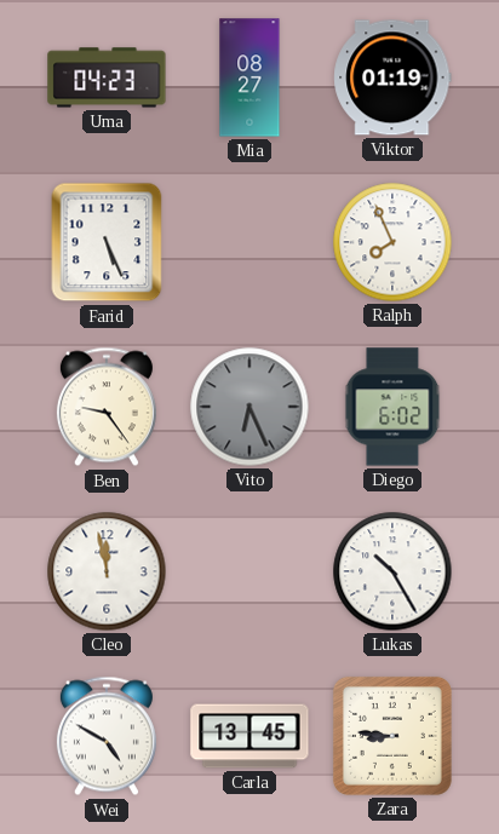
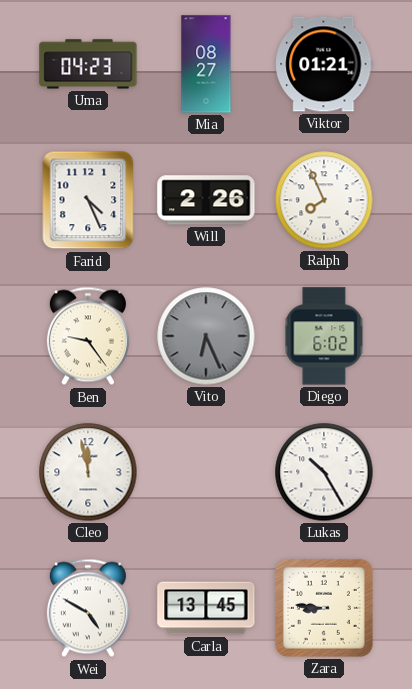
Viktor: 01:19 -> 01:21 (324, 64)
Farid: 5:26 -> 4:26 (88, 200)
Will: none -> 2:26 (206, 200)
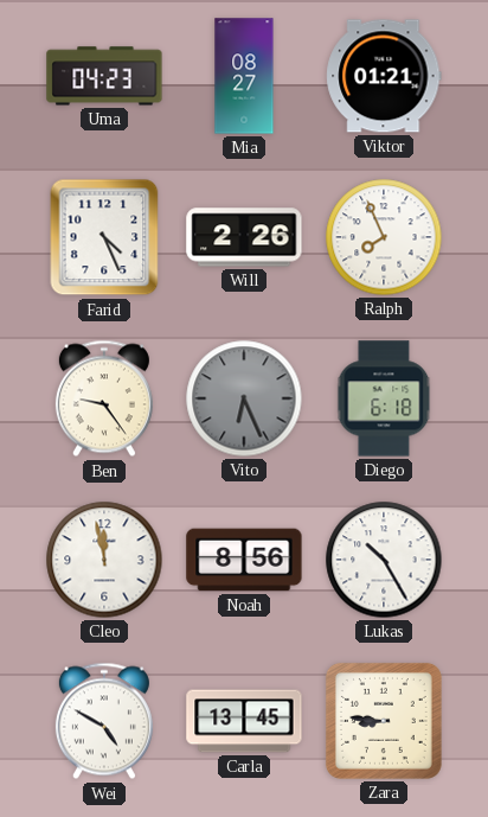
Diego: 6:02 -> 6:18 (384, 398)
Noah: none -> 8:56 (244, 560)
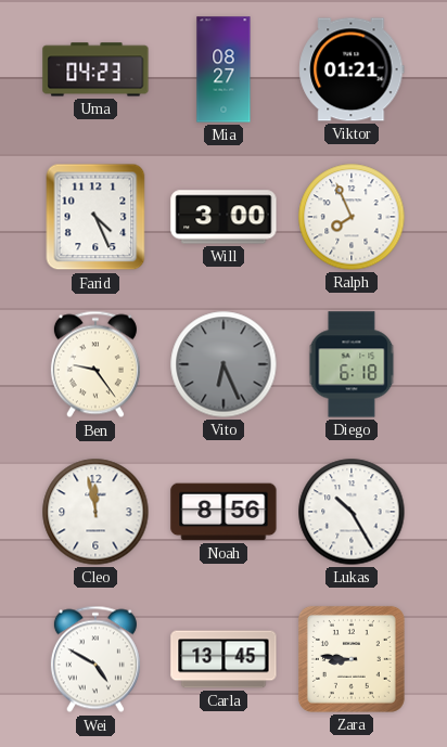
Will: 2:26 -> 3:00 (224, 217)
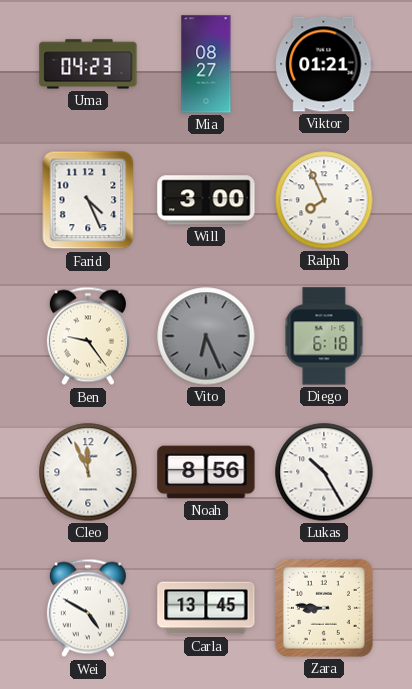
Cleo: 11:58 -> 11:56 (88, 472)
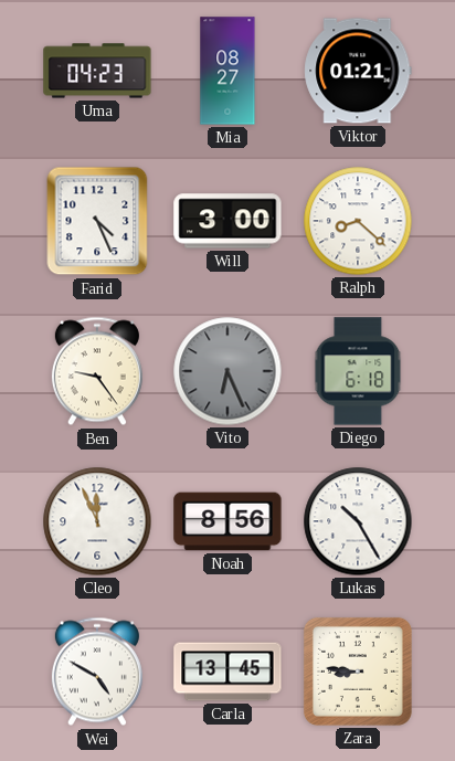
Ralph: 7:56 -> 8:22 (358, 221)
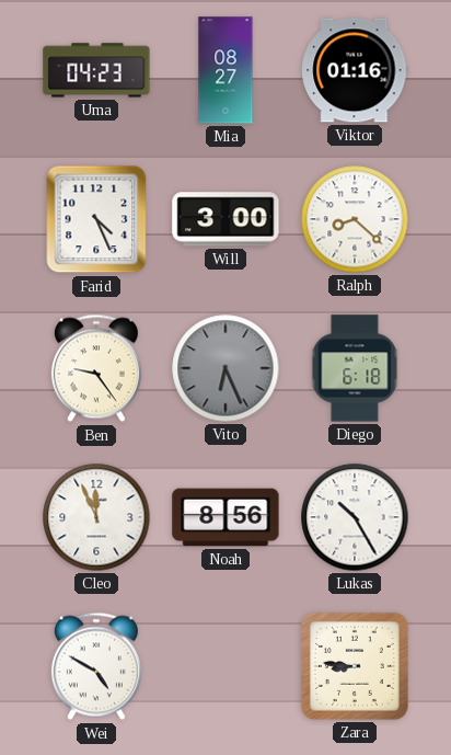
Viktor: 01:21 -> 01:16 (355, 70)
Carla: 13:45 -> none (227, 672)
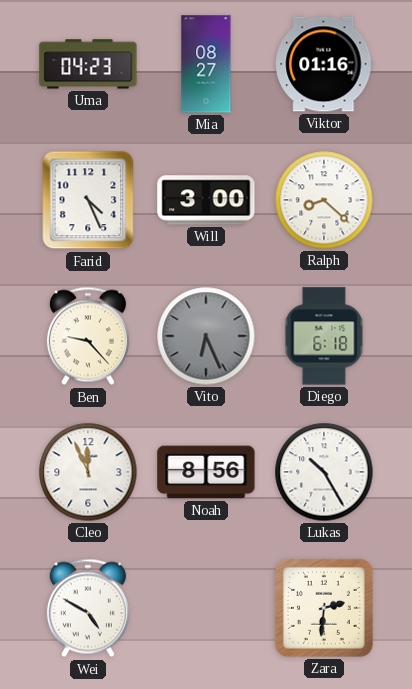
Ben: 9:24 -> 9:23 (88, 336)
Zara: 8:46 -> 2:31 (324, 608)
